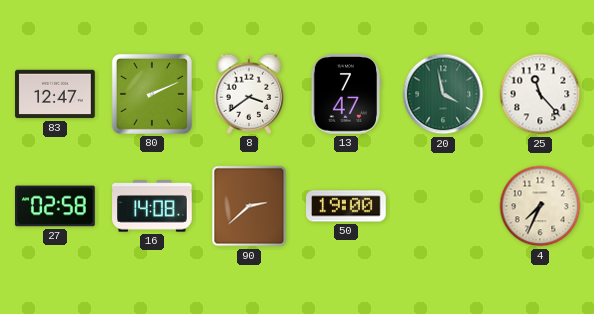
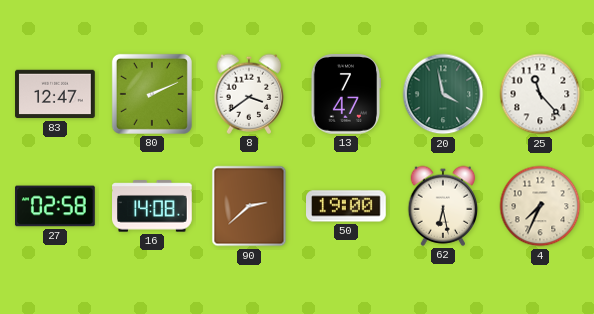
62: none -> 6:28 (443, 206)
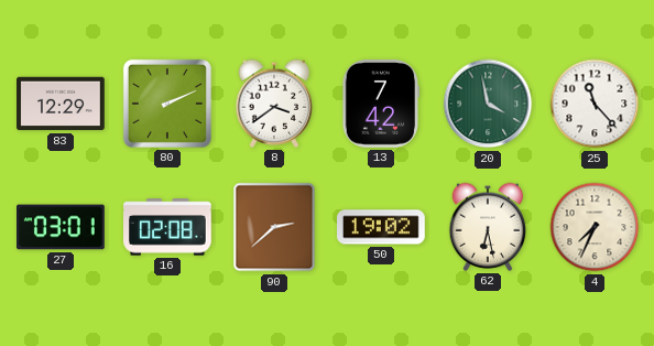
83: 12:47 -> 12:29 (61, 104)
13: 7:47 -> 7:42 (380, 104)
27: 02:58 -> 03:01 (62, 227)
16: 14:08 -> 02:08 (168, 227)
50: 19:00 -> 19:02 (382, 227)
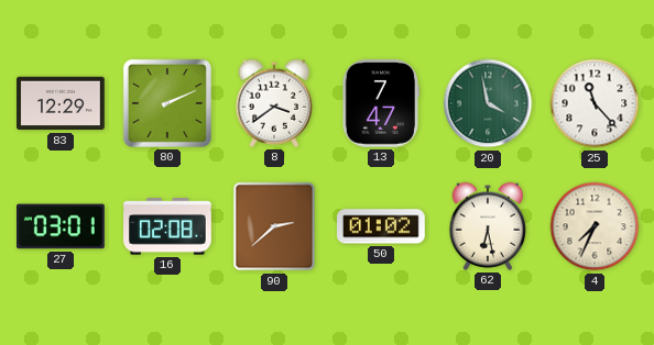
13: 7:42 -> 7:47 (380, 103)
50: 19:02 -> 01:02 (382, 226)
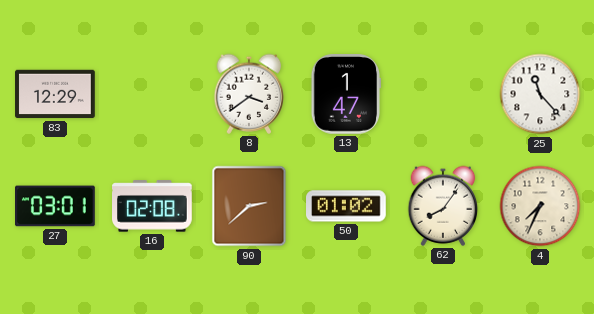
80: 2:11 -> none (167, 103)
13: 7:47 -> 1:47 (345, 94)
20: 3:58 -> none (488, 103)
62: 6:28 -> 8:06 (443, 206)
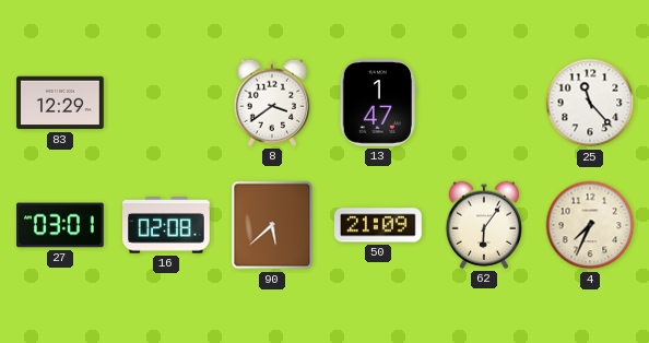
90: 2:38 -> 5:38 (272, 225)
50: 01:02 -> 21:09 (379, 225)
62: 8:06 -> 6:06 (484, 225)
